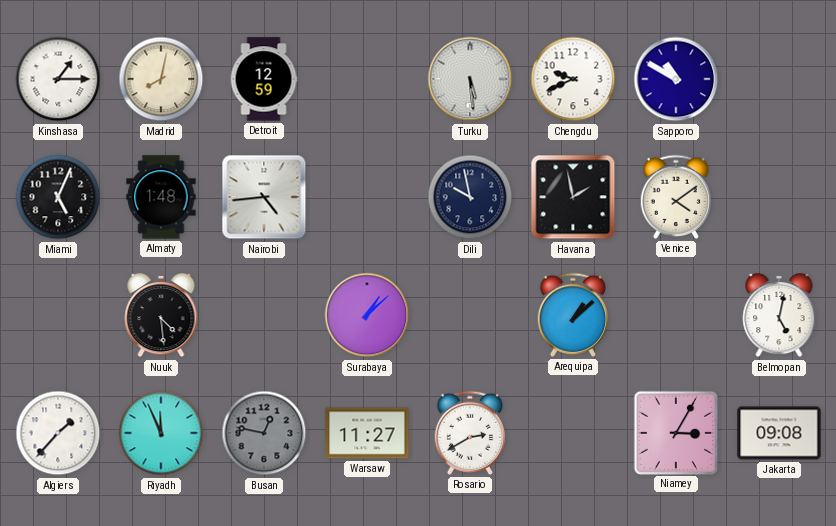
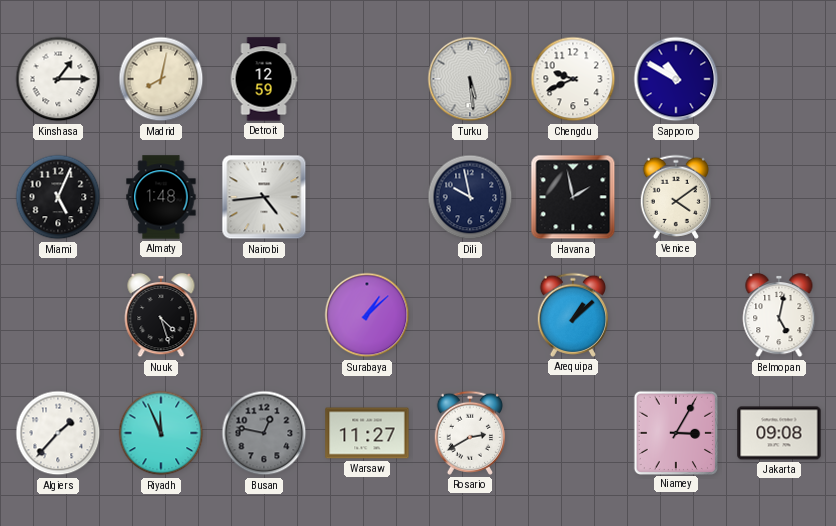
Nuuk: 4:29 -> 4:27 (161, 315)
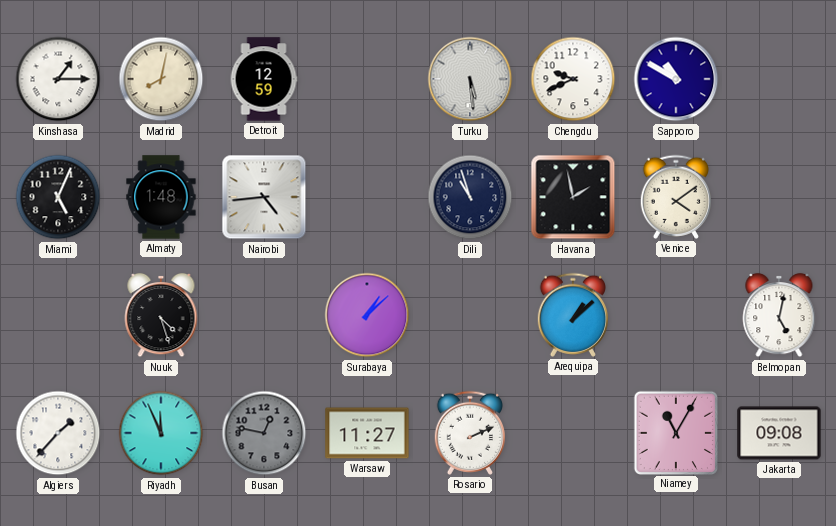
Dili: 9:58 -> 10:57 (470, 197)
Rosario: 2:40 -> 2:11 (469, 433)
Niamey: 3:05 -> 11:05 (675, 432)
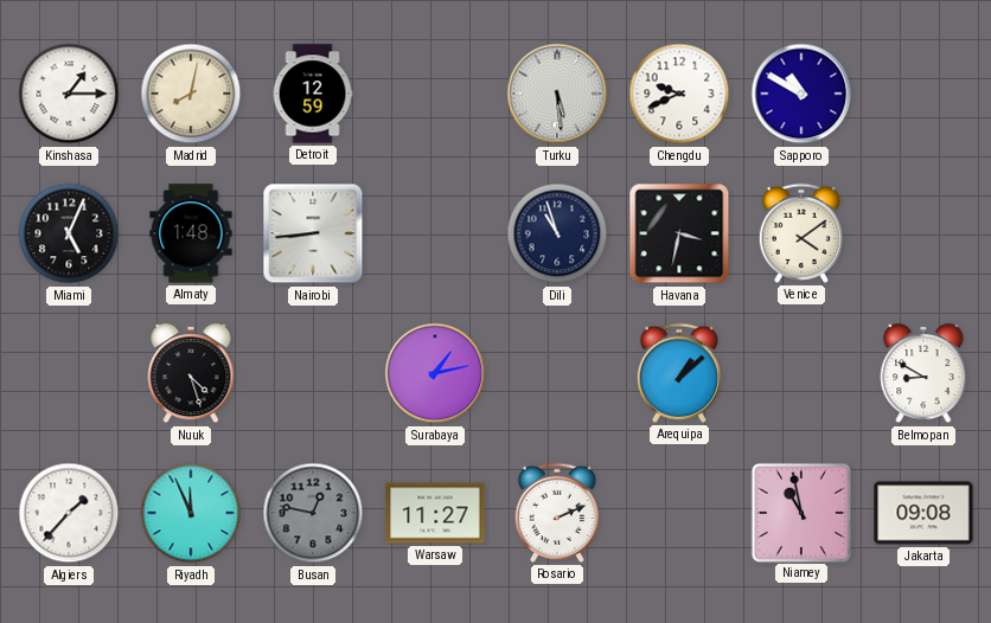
Nairobi: 4:44 -> 8:44 (313, 233)
Havana: 1:58 -> 3:32 (679, 233)
Surabaya: 1:08 -> 1:13 (435, 373)
Belmopan: 5:02 -> 8:50 (923, 373)
Niamey: 11:05 -> 10:58 (800, 512)
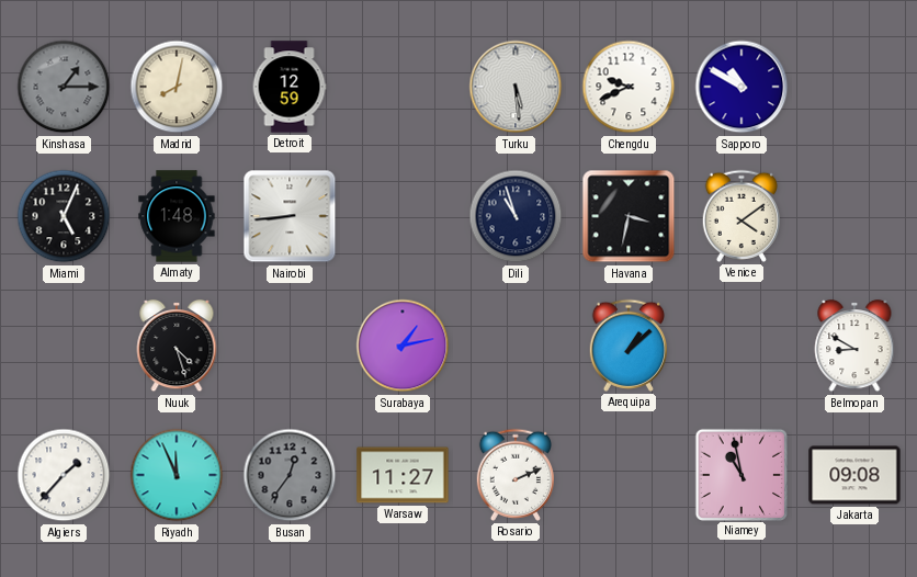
Kinshasa dial: white -> grey (64, 87)
Busan: 12:47 -> 12:36 (290, 475)
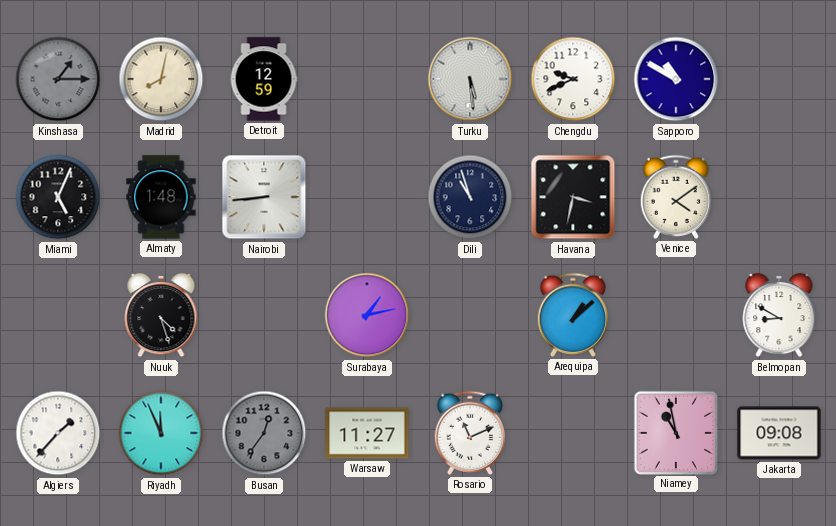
Rosario: 2:11 -> 11:11 (469, 433)
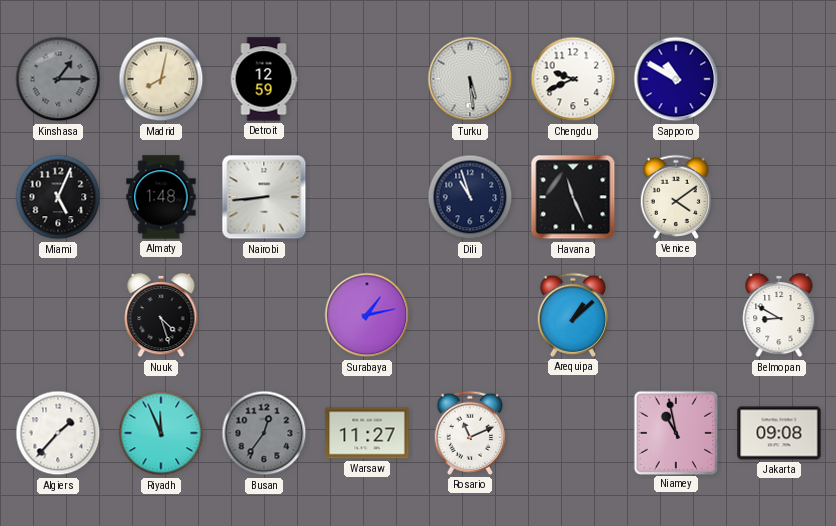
Havana: 3:32 -> 11:26 (573, 197)
